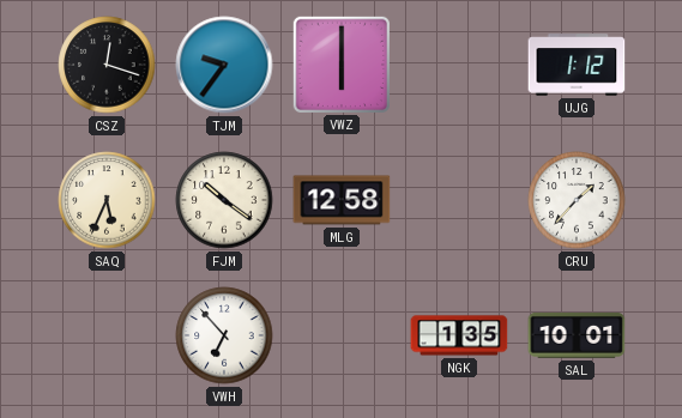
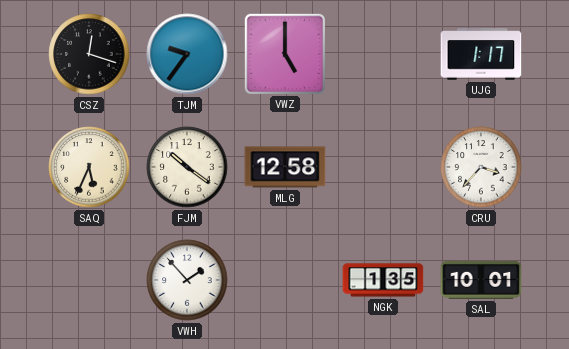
VWZ: 6:00 -> 5:00 (284, 53)
UJG: 1:12 -> 1:17 (481, 54)
CRU: 1:37 -> 3:37 (481, 167)
VWH: 6:53 -> 1:53 (187, 280)
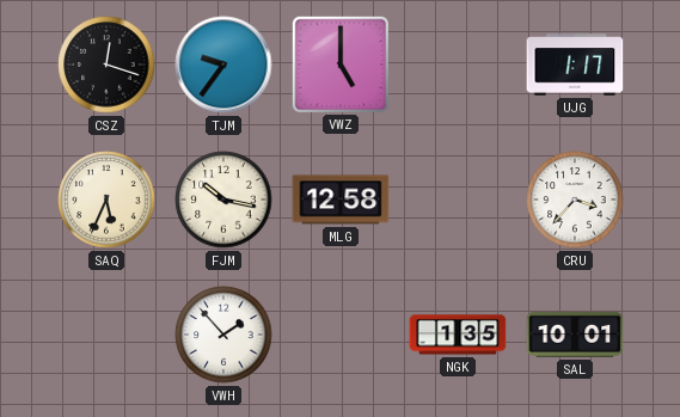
FJM: 10:21 -> 10:17 (223, 200)
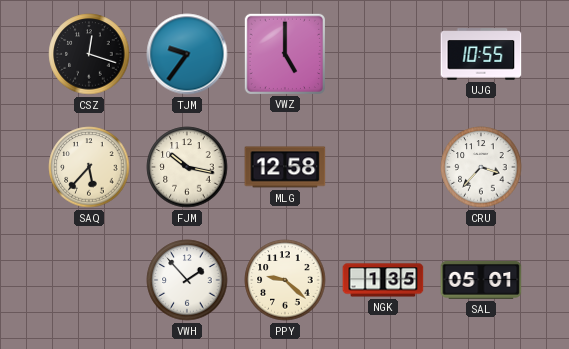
UJG: 1:17 -> 10:55 (481, 54)
SAQ: 5:34 -> 5:37 (89, 167)
PPY: none -> 9:22 (285, 280)
SAL: 10:01 -> 05:01 (481, 281)
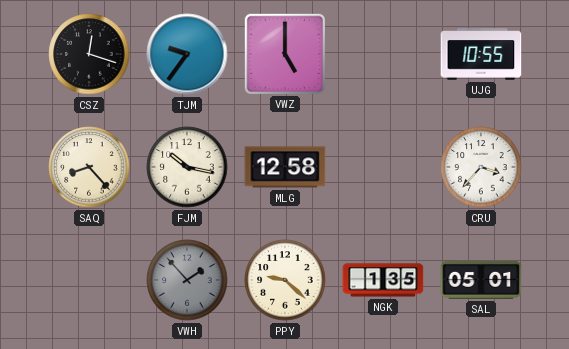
SAQ: 5:37 -> 8:23 (89, 167)
VWH dial: white -> grey (187, 280)
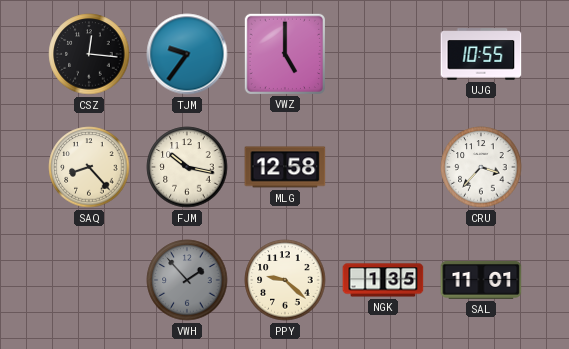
CSZ: 12:18 -> 12:16 (89, 54)
SAL: 05:01 -> 11:01 (481, 281)
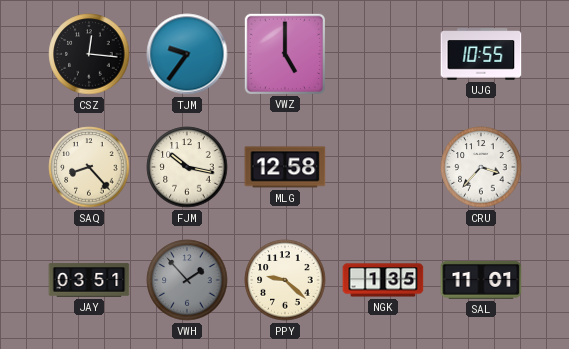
JAY: none -> 03:51 (89, 280)
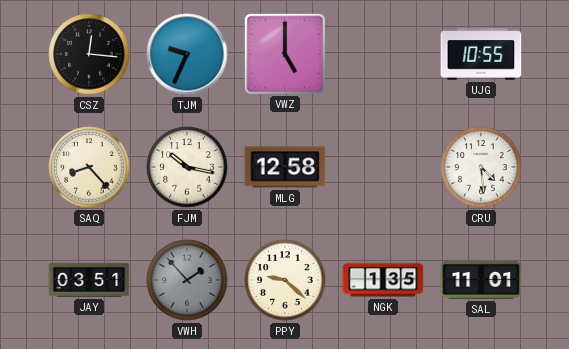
TJM: 9:36 -> 9:34 (187, 54)
CRU: 3:37 -> 4:29 (481, 167)
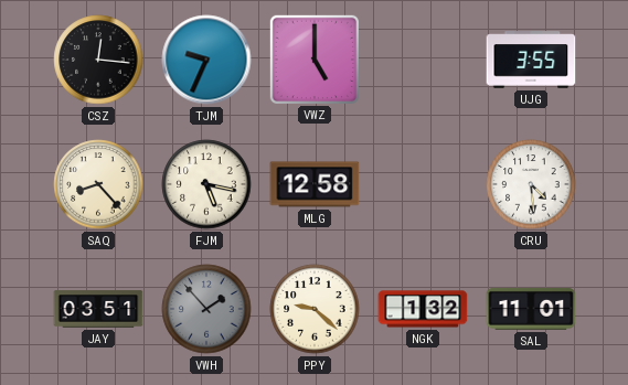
UJG: 10:55 -> 3:55 (531, 60)
FJM: 10:17 -> 5:17 (206, 184)
NGK: 1:35 -> 1:32 (423, 309)
